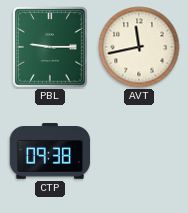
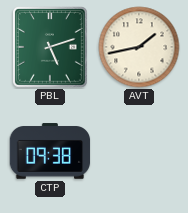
PBL: 9:15 -> 5:12 (51, 48)
AVT: 11:43 -> 1:43 (139, 47)
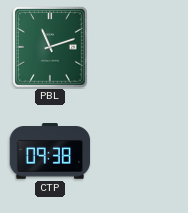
PBL: 5:12 -> 11:12 (51, 48)
AVT: 1:43 -> none (139, 47)
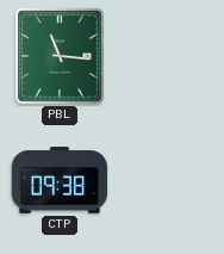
PBL: 11:12 -> 11:16 (61, 57)
